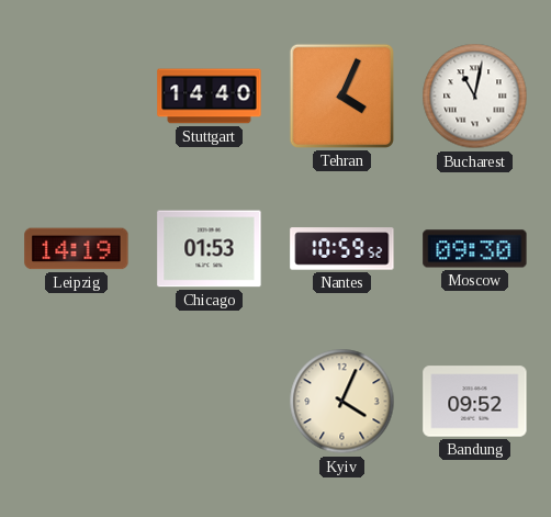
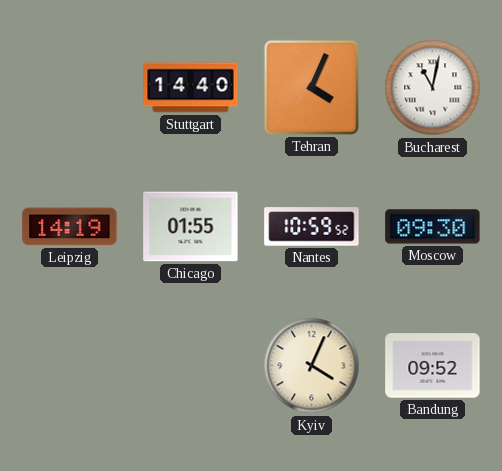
Chicago: 01:53 -> 01:55 (191, 227)
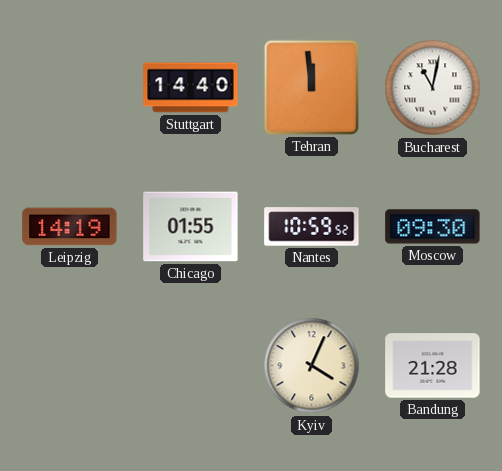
Tehran: 4:04 -> 11:59 (311, 87)
Bandung: 09:52 -> 21:28 (433, 366)
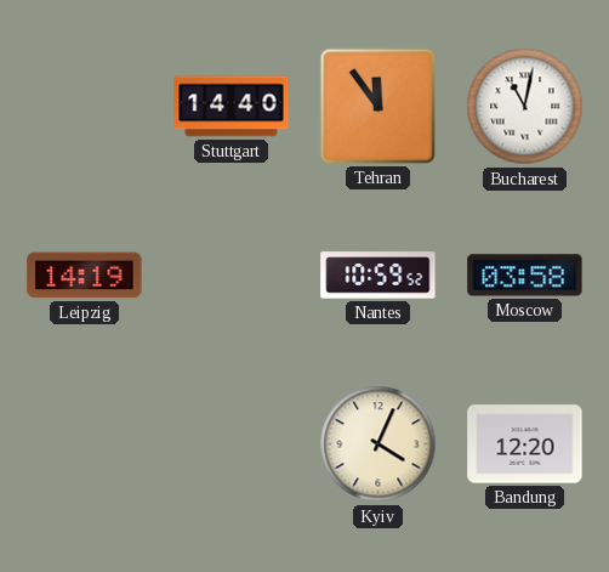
Tehran: 11:59 -> 11:54 (377, 106)
Chicago: 01:55 -> none (191, 227)
Moscow: 09:30 -> 03:58 (525, 276)
Bandung: 21:28 -> 12:20 (525, 444)
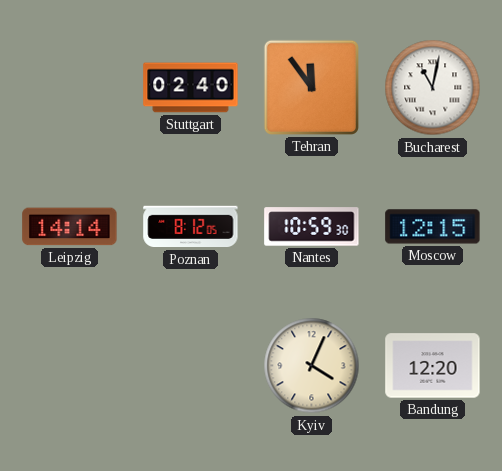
Stuttgart: 14:40 -> 02:40 (191, 88)
Leipzig: 14:19 -> 14:14 (70, 227)
Poznan: none -> 8:12 (191, 227)
Nantes: 10:59:52 -> 10:59:30 (312, 227)
Moscow: 03:58 -> 12:15 (433, 227)
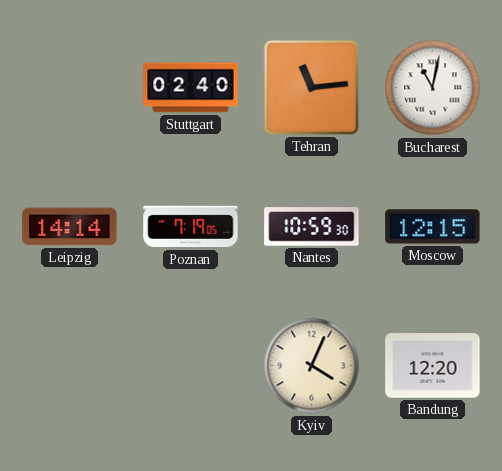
Tehran: 11:54 -> 11:14 (311, 87)
Poznan: 8:12 -> 7:19 (191, 227)
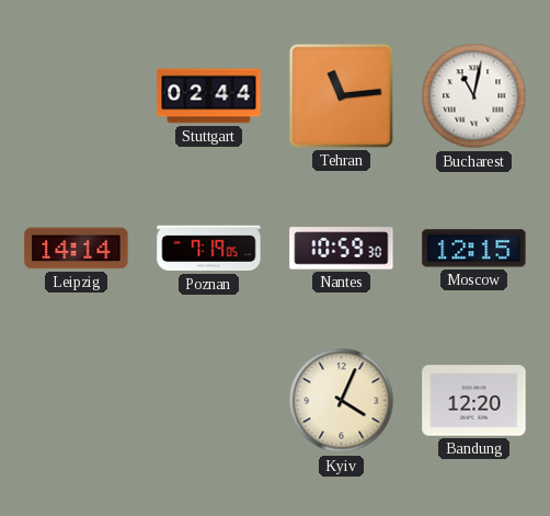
Stuttgart: 02:40 -> 02:44 (209, 96)
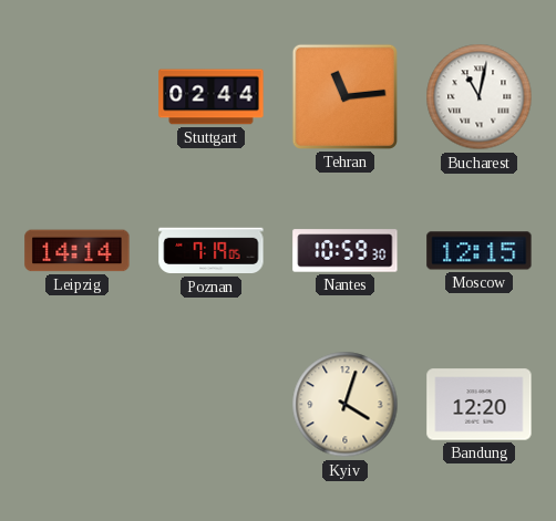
Kyiv: 4:04 -> 4:03 (346, 405)
